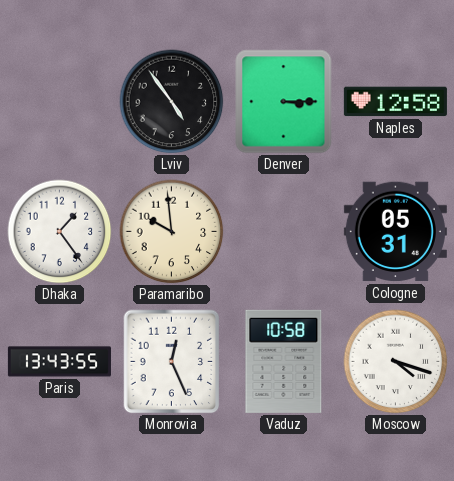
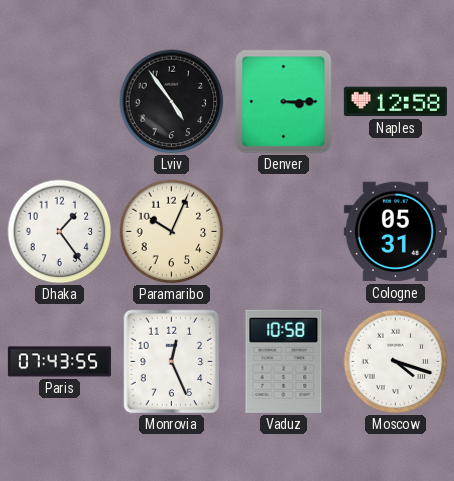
Paramaribo: 9:59 -> 10:04 (172, 232)
Paris: 13:43 -> 07:43 (59, 362)
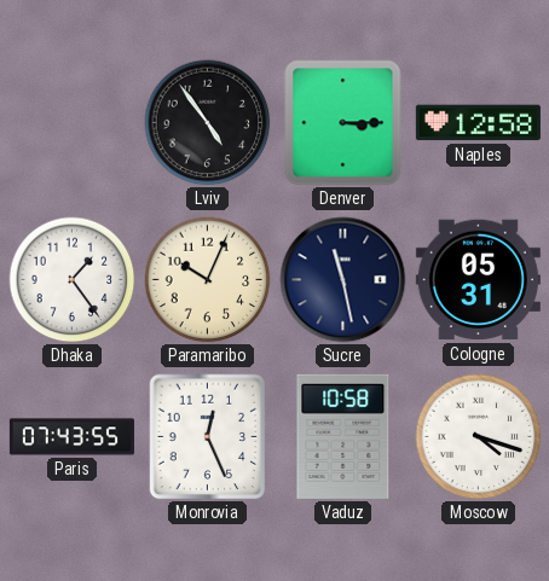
Sucre: none -> 11:28 (343, 280)
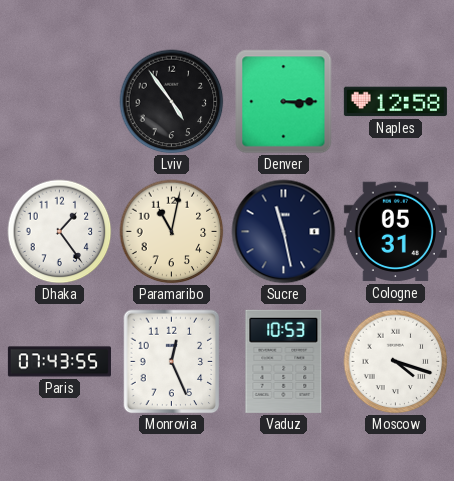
Paramaribo: 10:04 -> 11:02 (172, 232)
Vaduz: 10:58 -> 10:53 (284, 361)
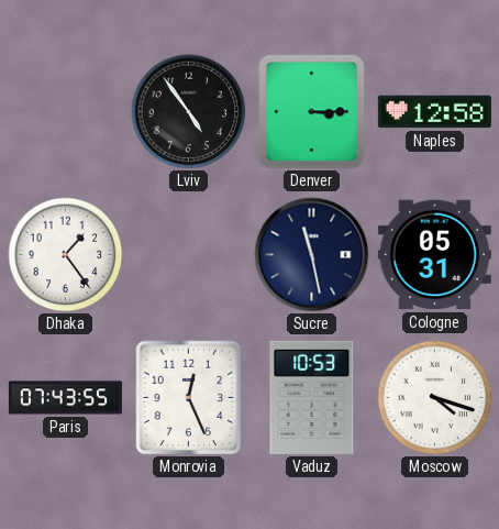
Paramaribo: 11:02 -> none (172, 232)
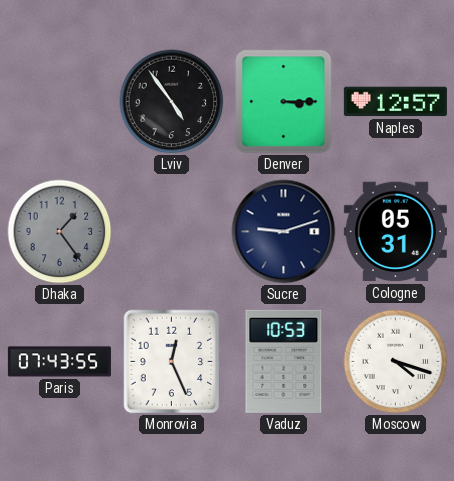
Naples: 12:58 -> 12:57 (395, 102)
Dhaka dial: white -> grey (60, 232)
Sucre: 11:28 -> 9:12 (284, 232)
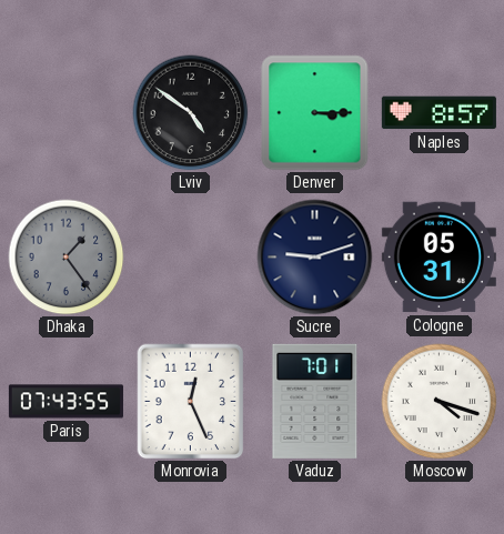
Lviv: 4:54 -> 4:51 (191, 113)
Naples: 12:57 -> 8:57 (439, 113)
Vaduz: 10:53 -> 7:01 (315, 401)
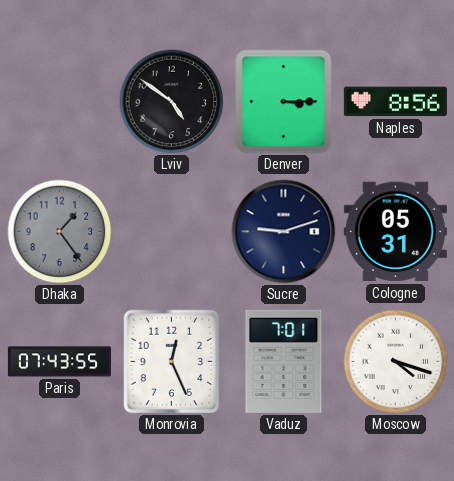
Naples: 8:57 -> 8:56 (395, 102)
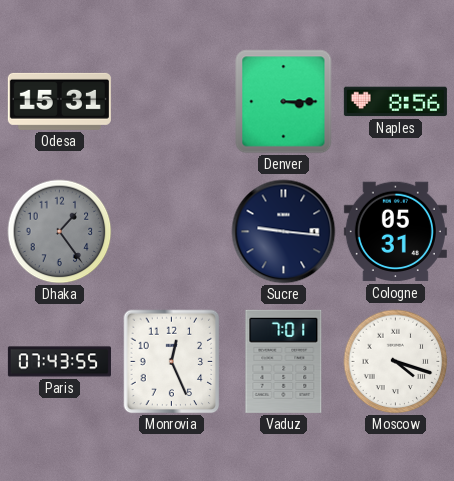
Odesa: none -> 15:31 (59, 101)
Lviv: 4:51 -> none (172, 102)
Sucre: 9:12 -> 9:16 (284, 232)
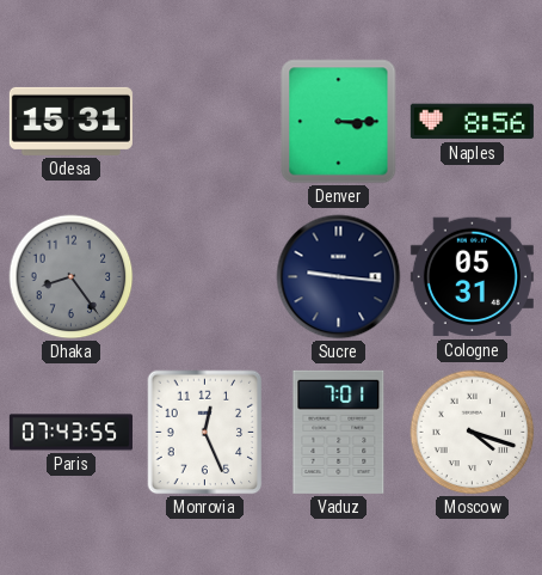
Dhaka: 1:24 -> 8:24 (72, 277)
